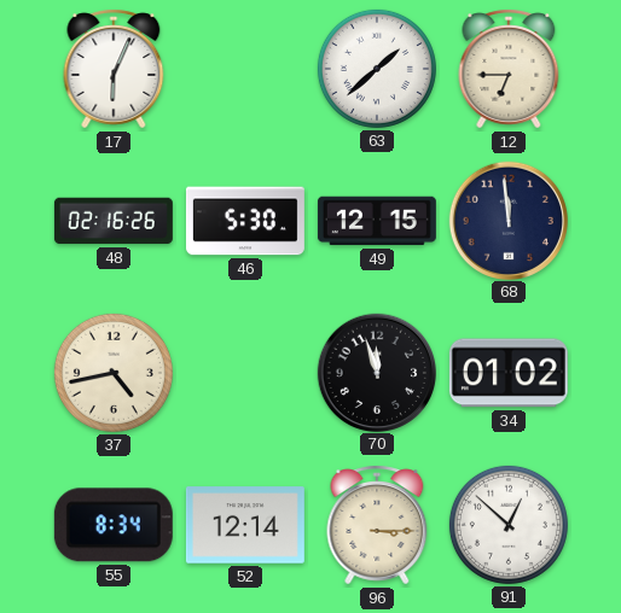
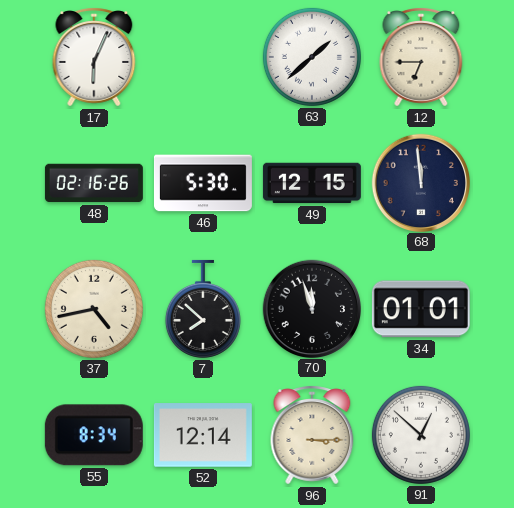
7: none -> 7:52 (203, 309)
34: 01:02 -> 01:01 (421, 309)
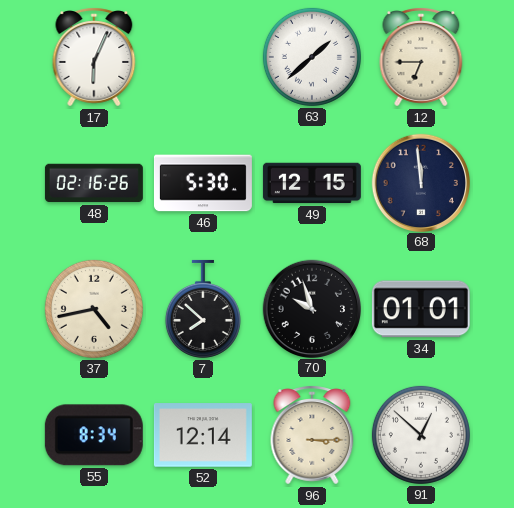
70: 11:57 -> 9:57 (311, 308)
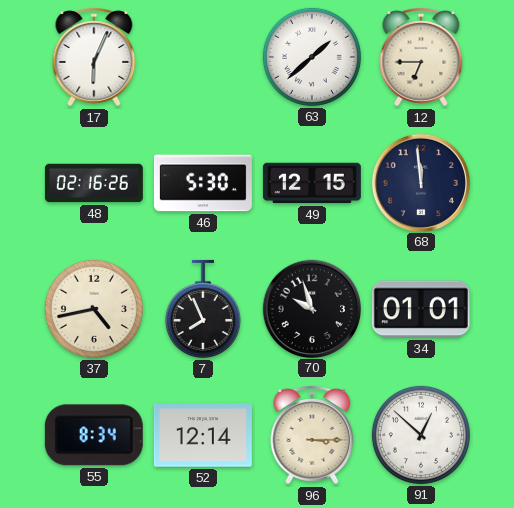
7: 7:52 -> 7:56 (203, 309)
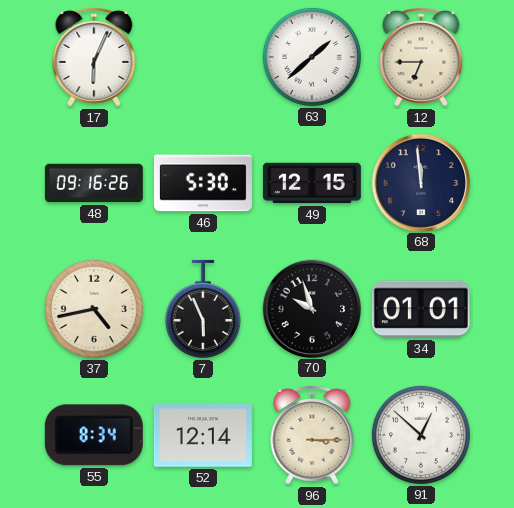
48: 02:16 -> 09:16 (94, 183)
7: 7:56 -> 5:56 (203, 309)
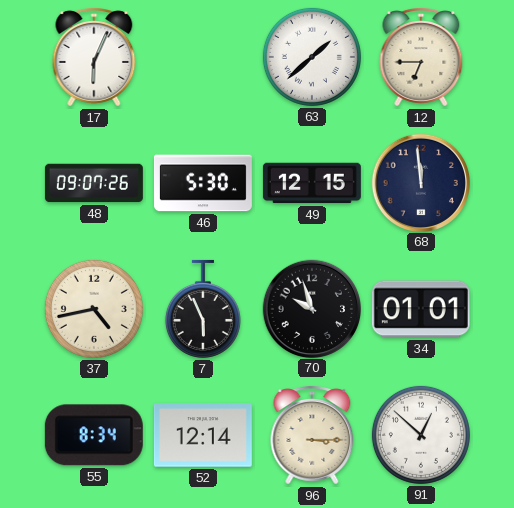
48: 09:16 -> 09:07 (94, 183)
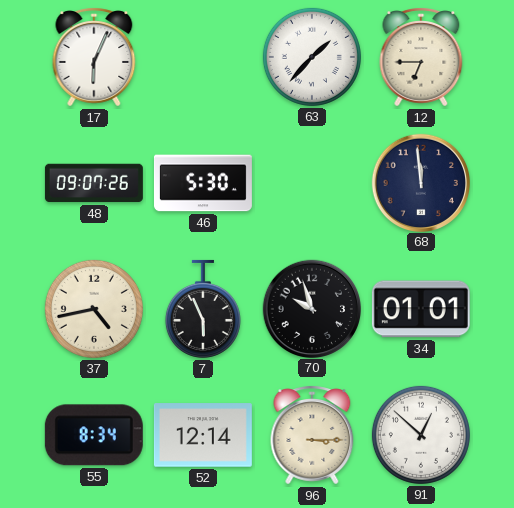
63: 1:38 -> 1:37 (312, 57)
49: 12:15 -> none (312, 183)
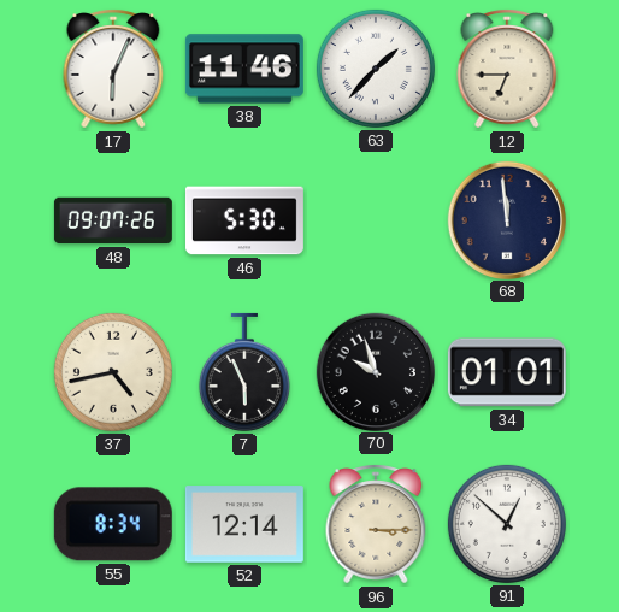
38: none -> 11:46 (244, 69)
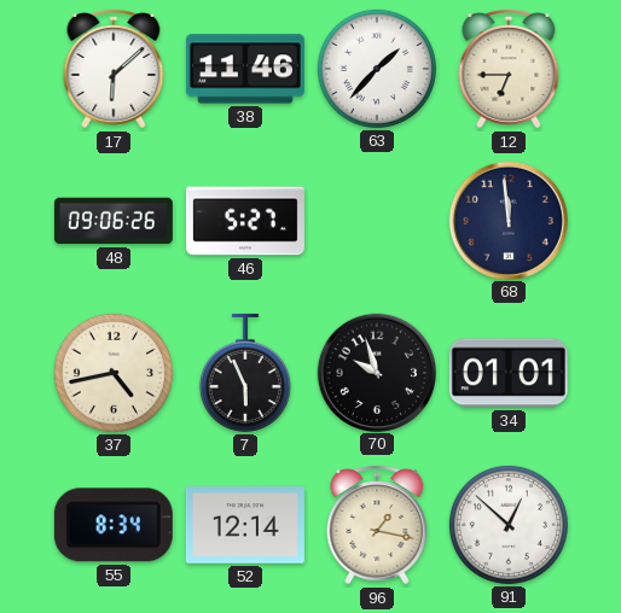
17: 6:04 -> 6:08 (114, 69)
48: 09:07 -> 09:06 (114, 221)
46: 5:30 -> 5:27 (245, 221)
96: 3:15 -> 1:17 (377, 525)
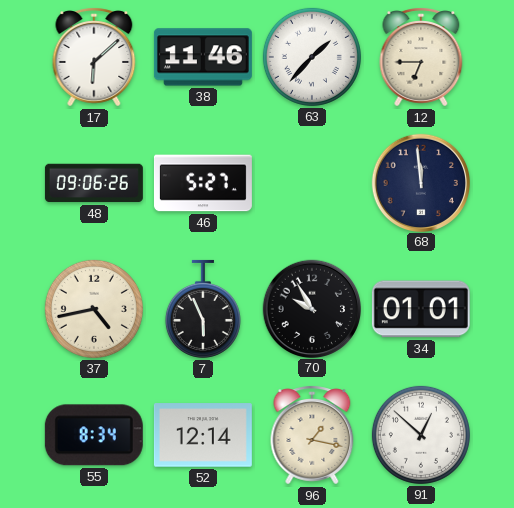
70: 9:57 -> 9:55 (311, 308)
